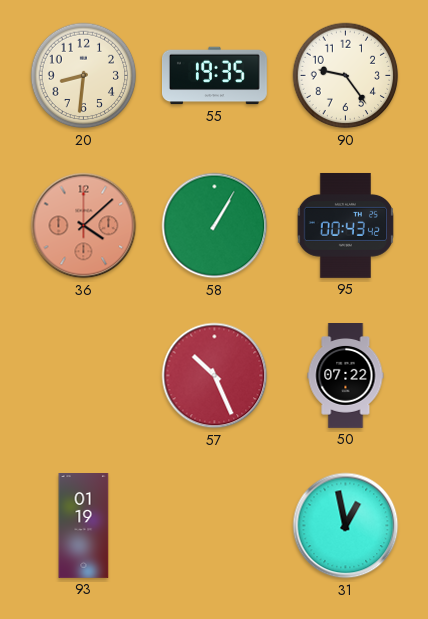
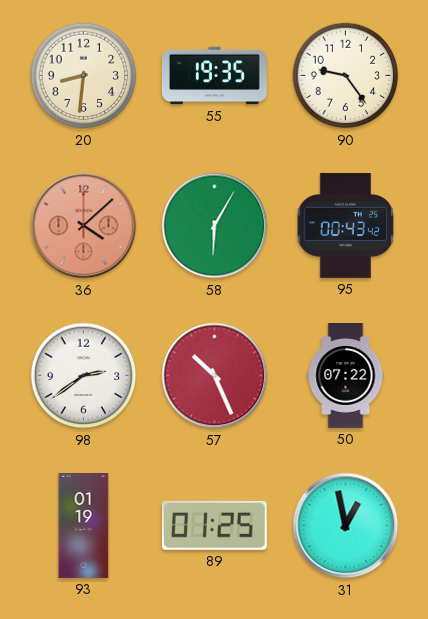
58: 1:05 -> 6:05 (215, 226)
98: none -> 2:39 (84, 376)
89: none -> 01:25 (214, 525)
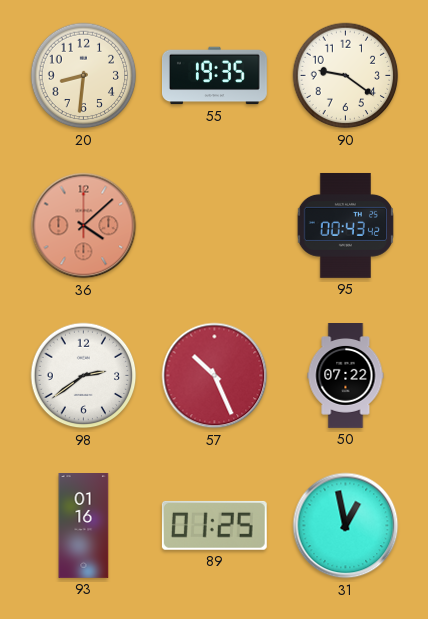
90: 9:24 -> 9:21 (346, 76)
58: 6:05 -> none (215, 226)
93: 01:19 -> 01:16 (84, 526)
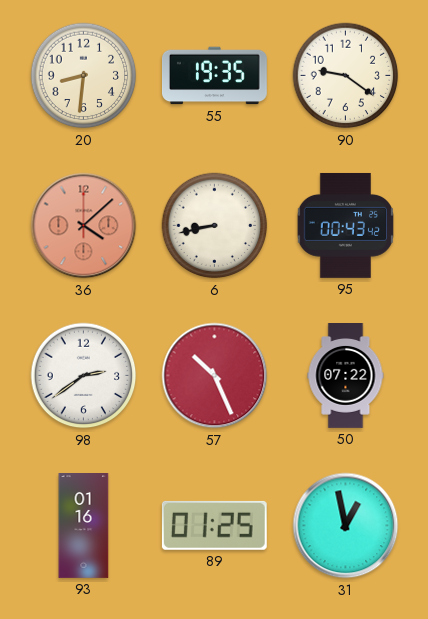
6: none -> 8:43 (215, 226)
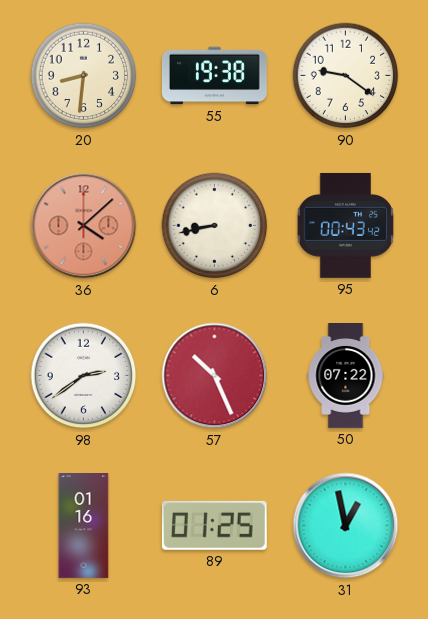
55: 19:35 -> 19:38 (215, 76)
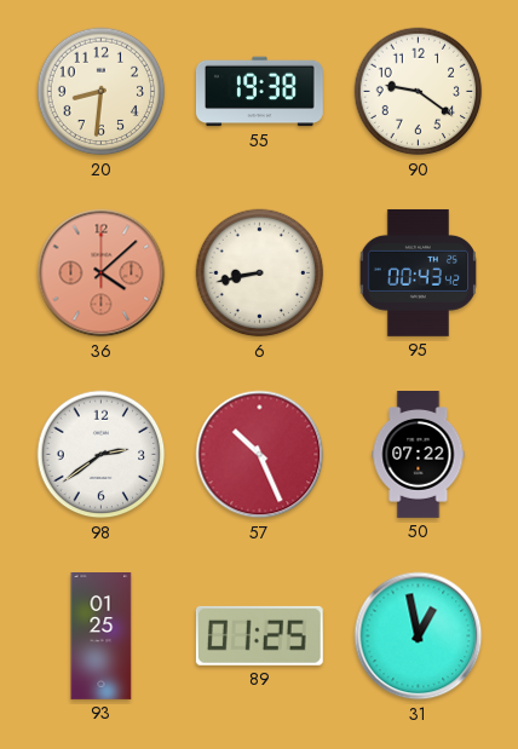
93: 01:16 -> 01:25 (102, 636)
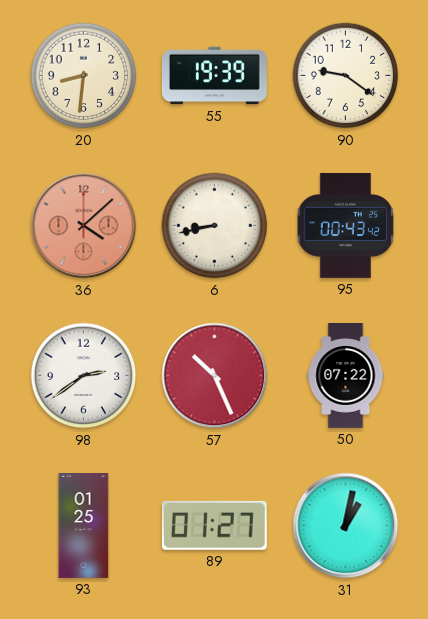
55: 19:38 -> 19:39 (215, 76)
89: 01:25 -> 01:27 (214, 525)
31: 12:58 -> 1:02 (346, 526)
